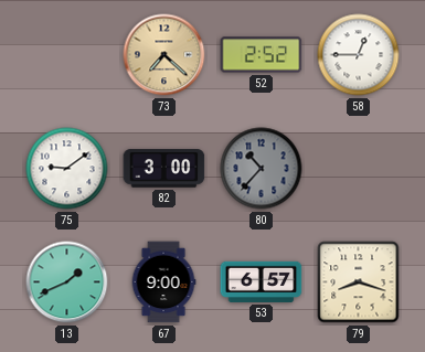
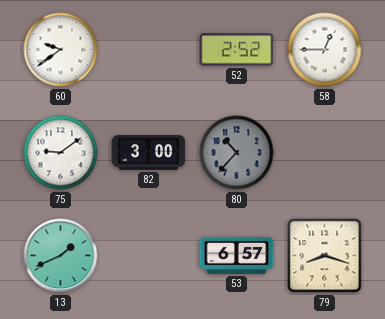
60: none -> 9:39 (61, 50)
73: 7:22 -> none (164, 55)
67: 9:00 -> none (163, 282)
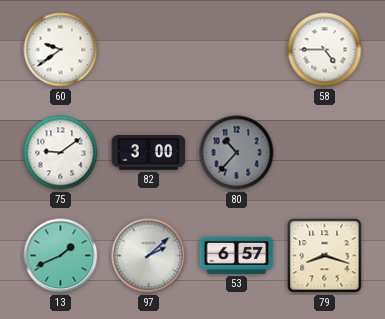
52: 2:52 -> none (237, 50)
58: 12:45 -> 4:45 (325, 50)
97: none -> 2:08 (149, 256)
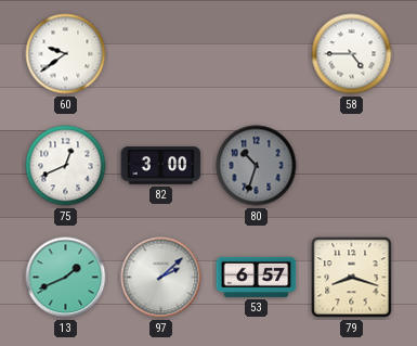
75: 9:09 -> 12:41 (66, 166)
80: 10:37 -> 10:33 (257, 166)
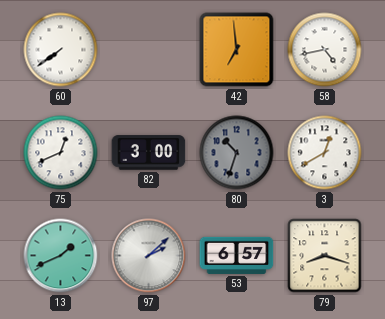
60: 9:39 -> 7:39 (61, 50)
42: none -> 6:59 (237, 50)
58: 4:45 -> 4:43 (325, 50)
3: none -> 12:40 (325, 153)
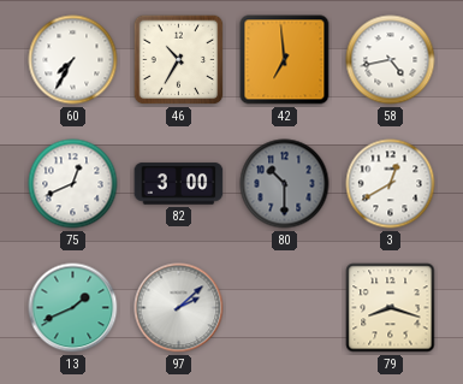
60: 7:39 -> 7:35 (73, 60)
46: none -> 10:35 (179, 60)
80: 10:33 -> 10:30 (285, 184)
53: 6:57 -> none (237, 255)
